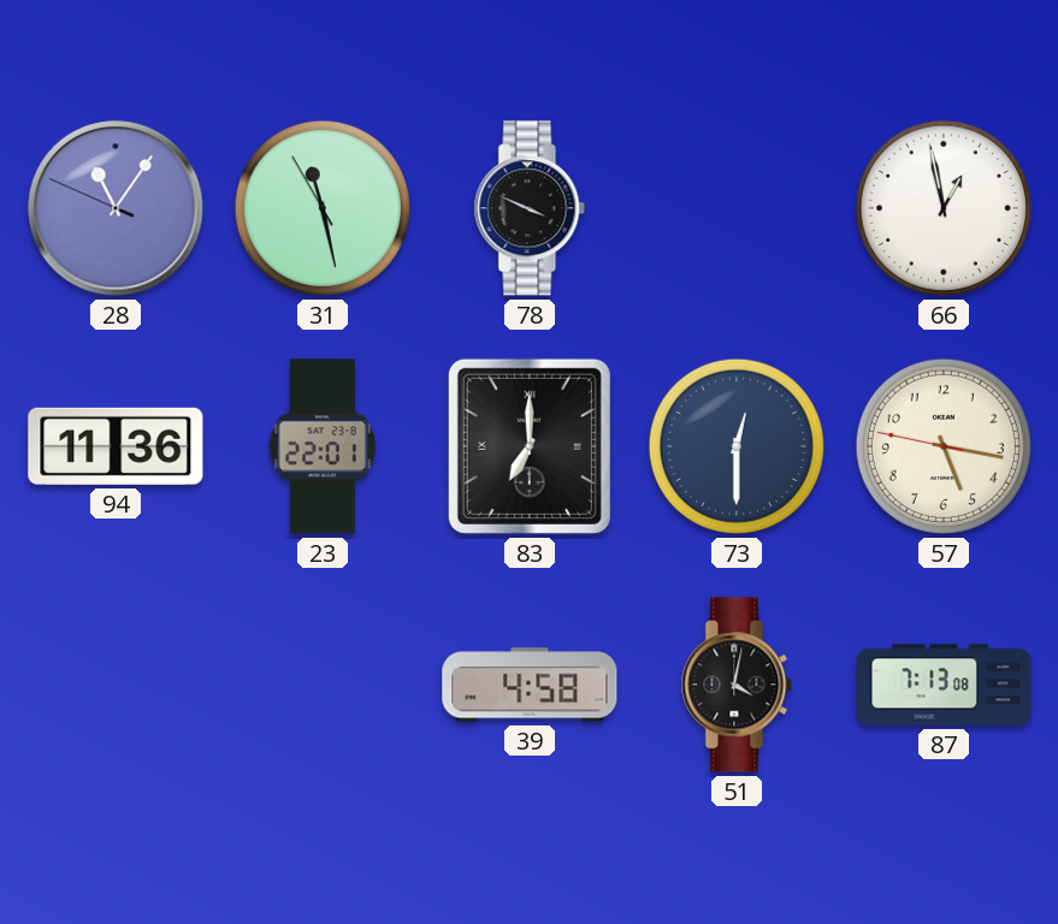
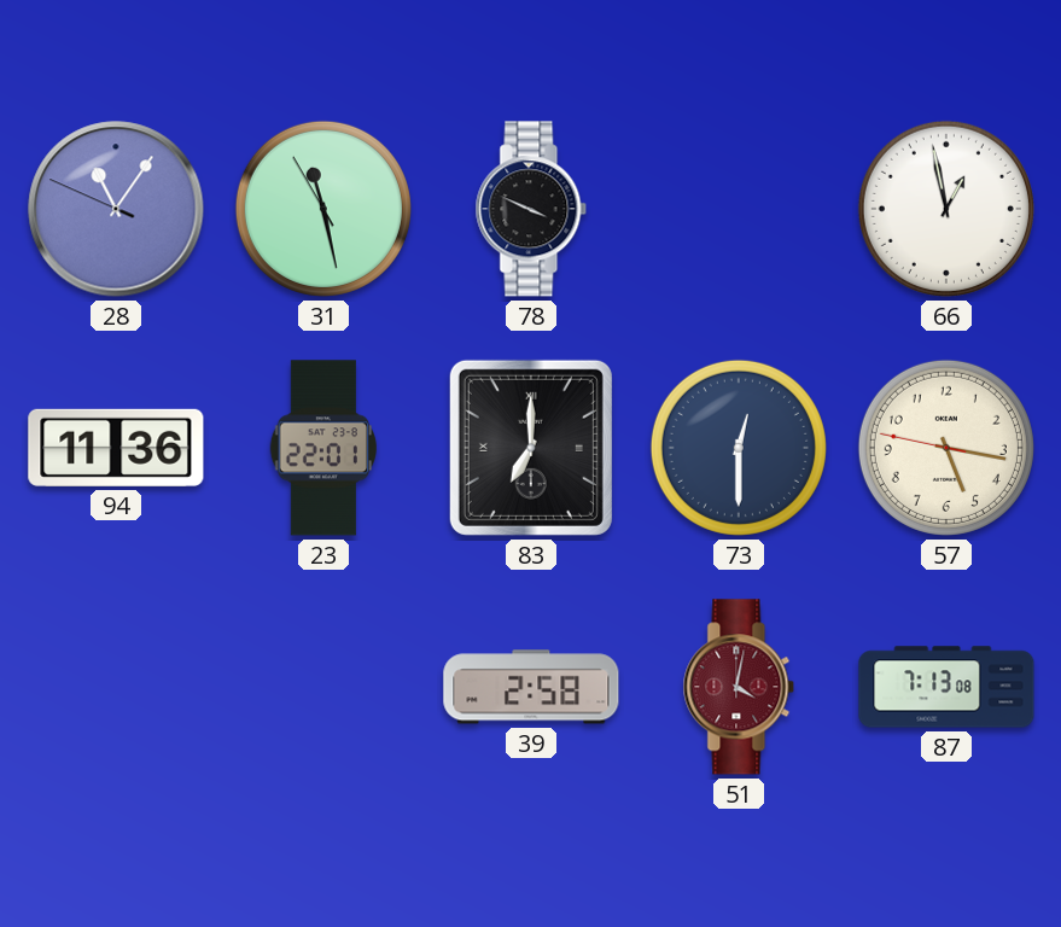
39: 4:58 -> 2:58 (531, 687)
51 dial: black -> burgundy (739, 687)
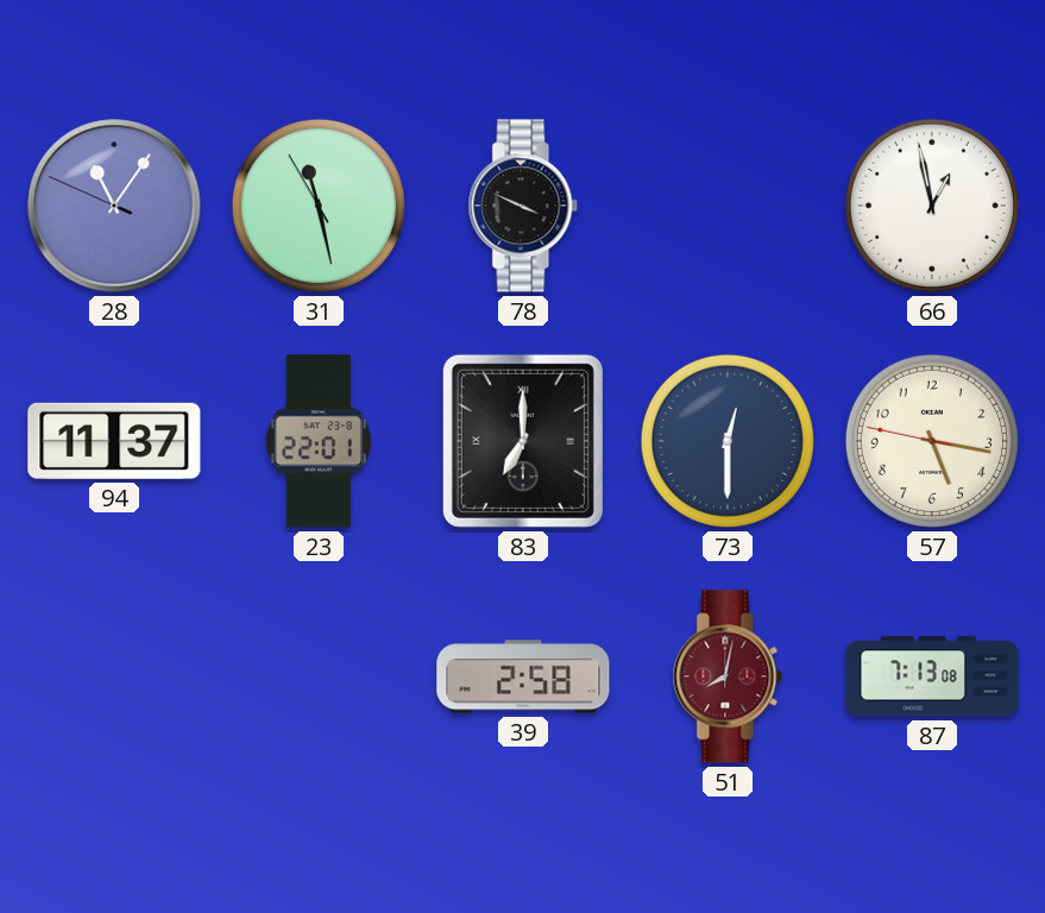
94: 11:36 -> 11:37 (114, 441)
51: 4:02 -> 8:02 (728, 676)
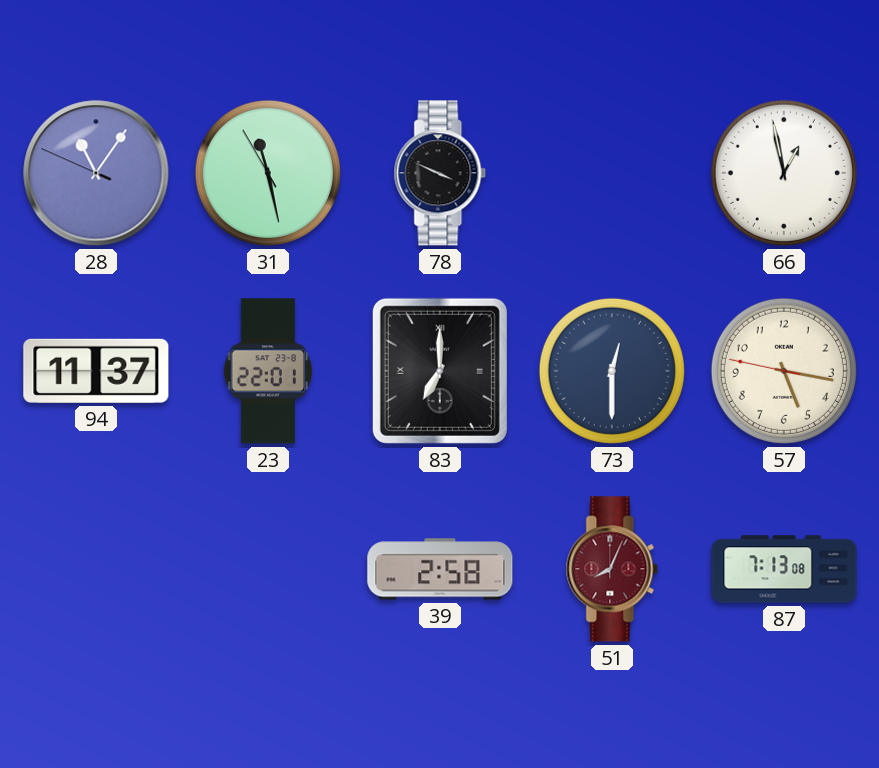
51: 8:02 -> 8:04 (612, 569)
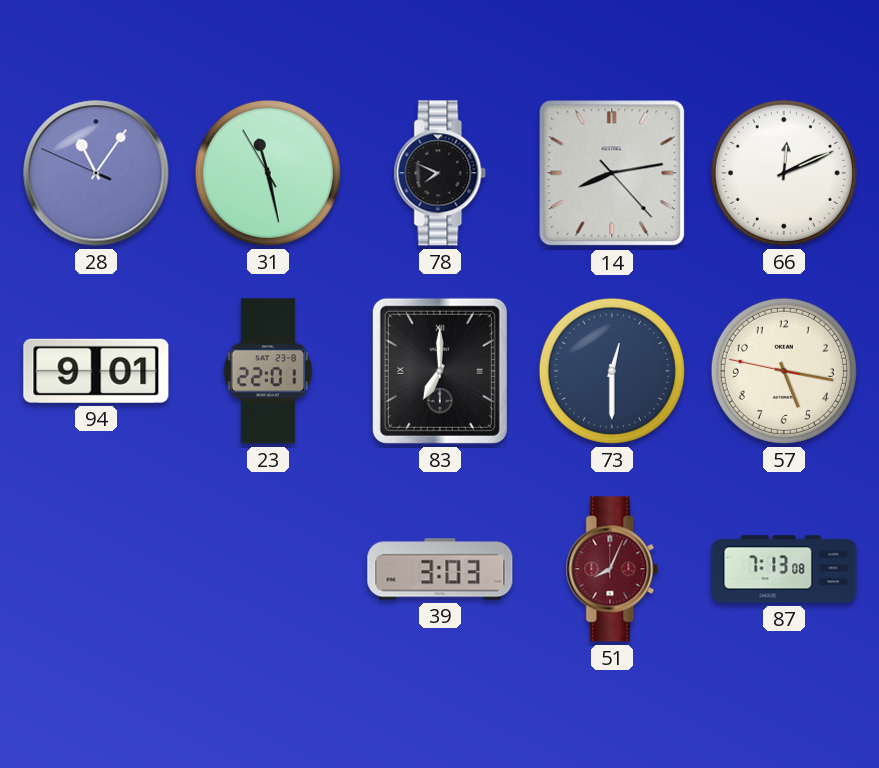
78: 3:49 -> 7:49 (440, 173)
14: none -> 8:13 (612, 173)
66: 12:58 -> 12:11 (784, 173)
94: 11:37 -> 9:01 (96, 371)
39: 2:58 -> 3:03 (440, 569)
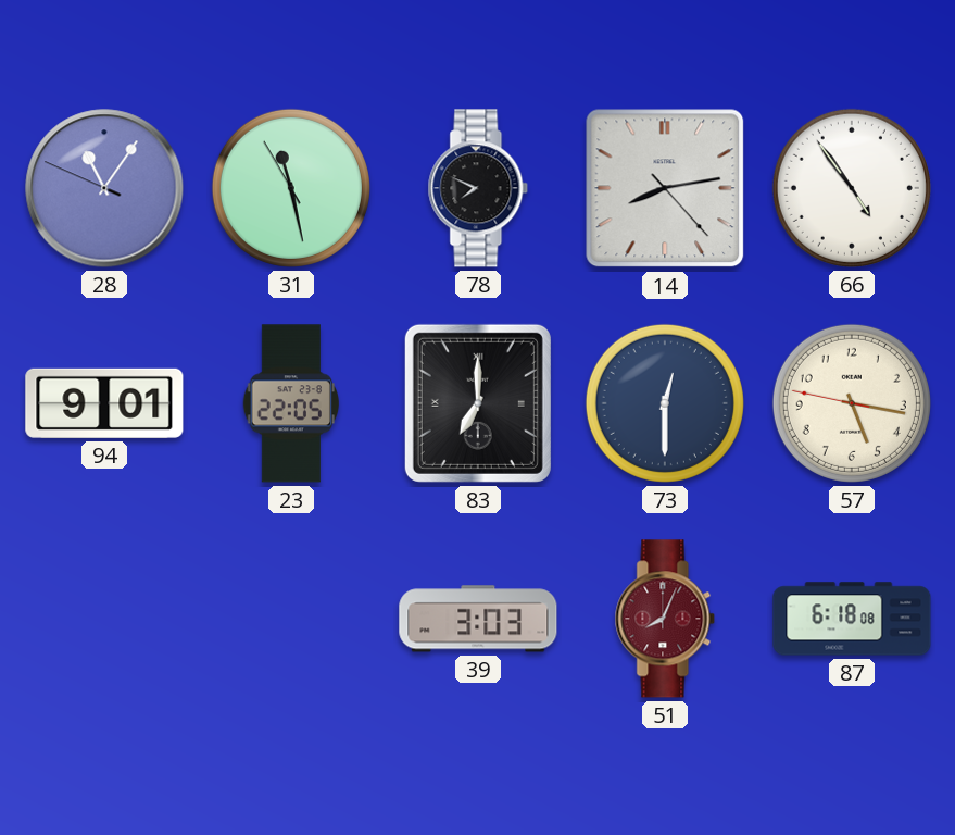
66: 12:11 -> 4:54 (852, 188)
23: 22:01 -> 22:05 (290, 403)
87: 7:13 -> 6:18 (852, 619)
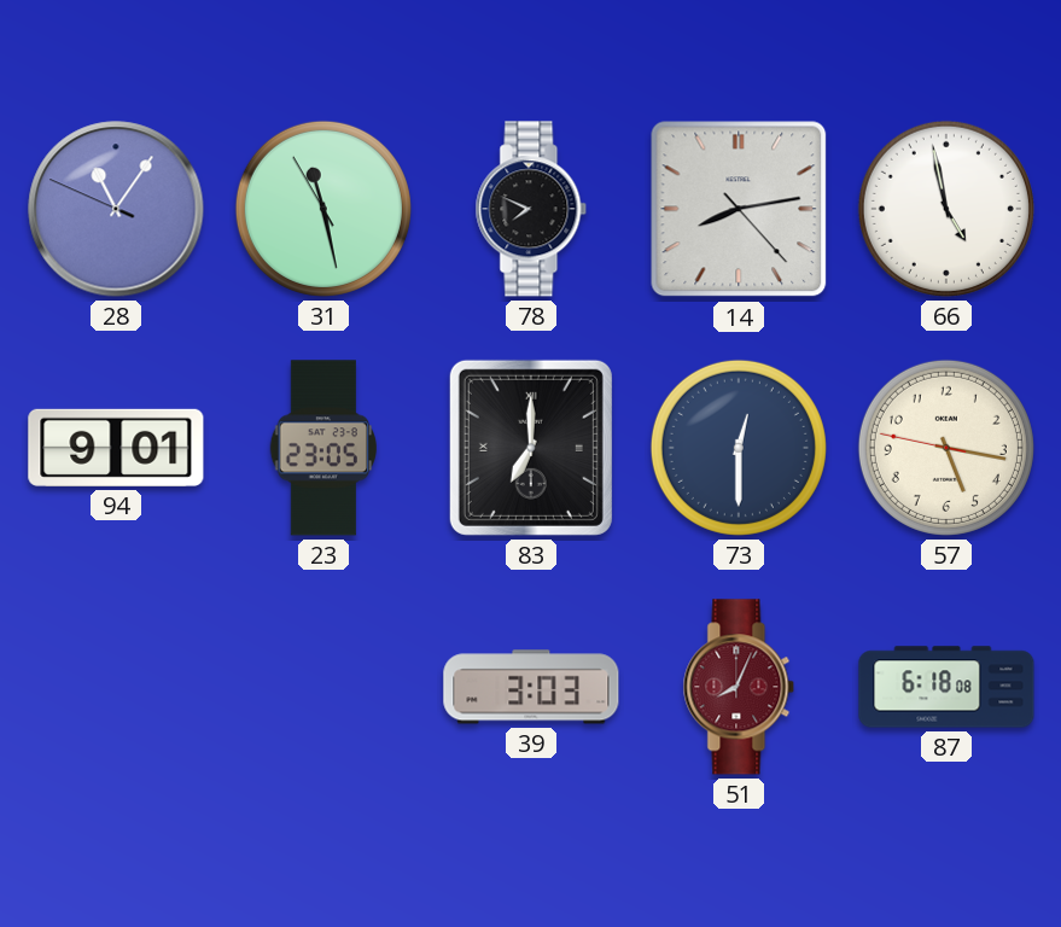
66: 4:54 -> 4:58 (946, 209)
23: 22:05 -> 23:05 (322, 448)
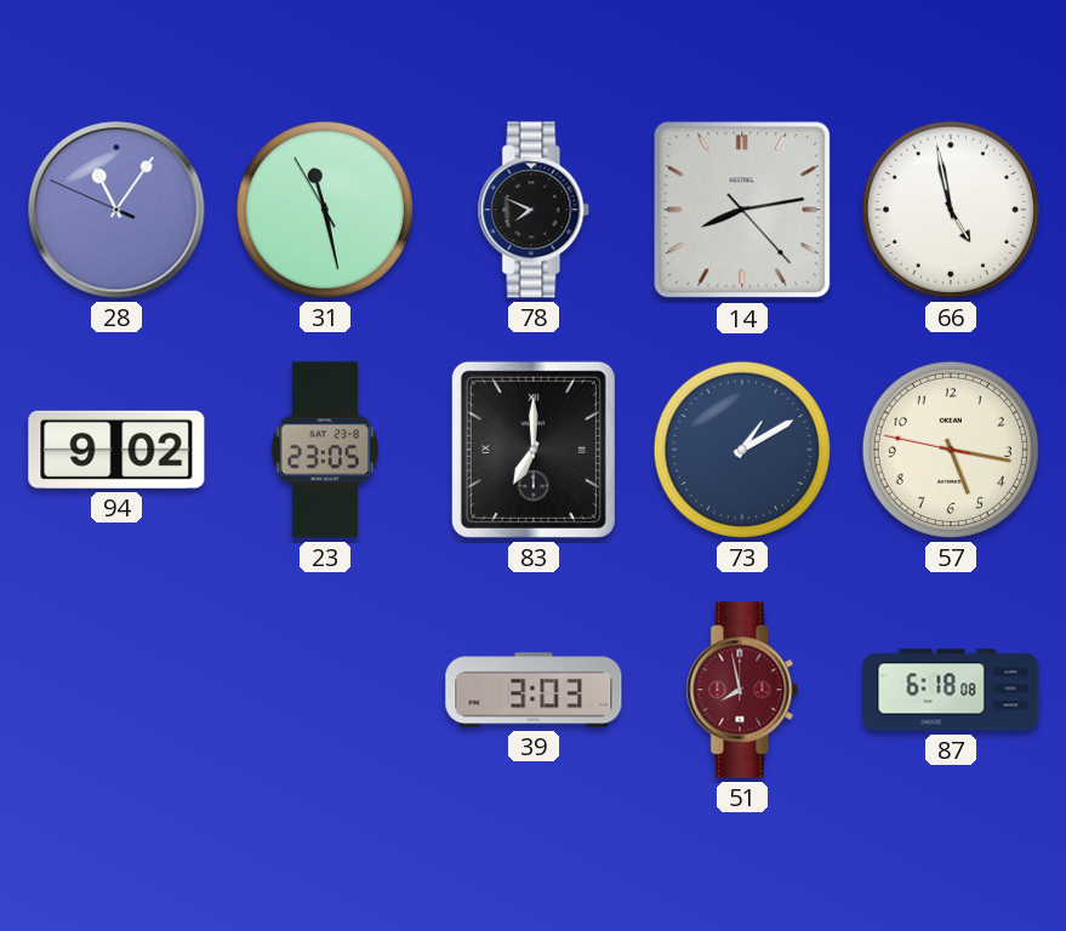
94: 9:01 -> 9:02 (116, 450)
73: 12:30 -> 1:10 (742, 450)
51: 8:04 -> 7:58 (742, 690)
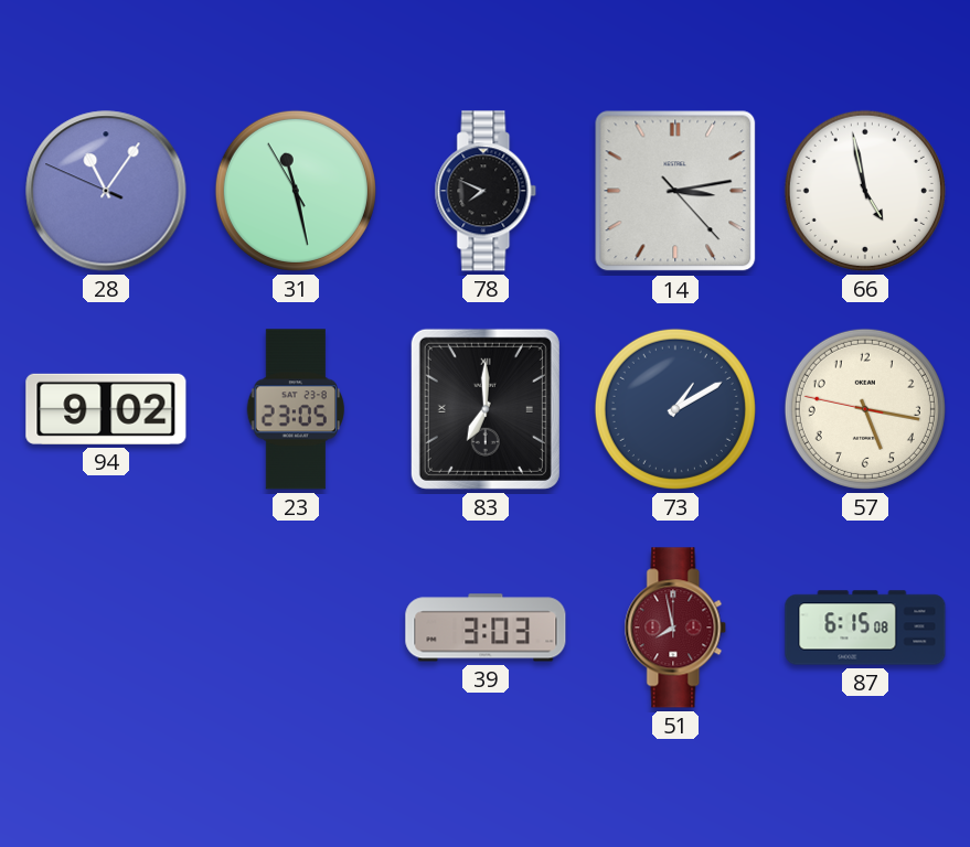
14: 8:13 -> 3:13 (675, 191)
87: 6:18 -> 6:15 (865, 628)
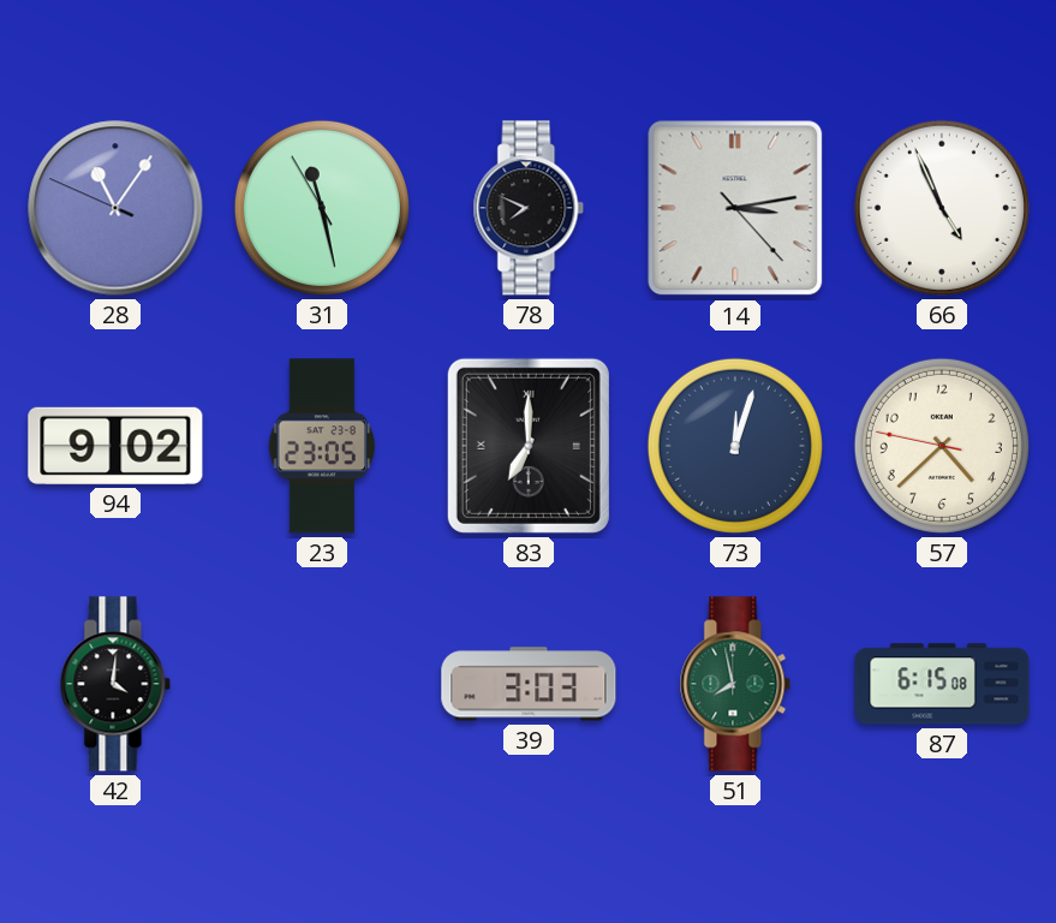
66: 4:58 -> 4:56 (942, 208)
73: 1:10 -> 12:03 (735, 446)
57: 5:16 -> 4:37 (942, 446)
42: none -> 4:01 (115, 684)
51 dial: burgundy -> green (735, 684)
